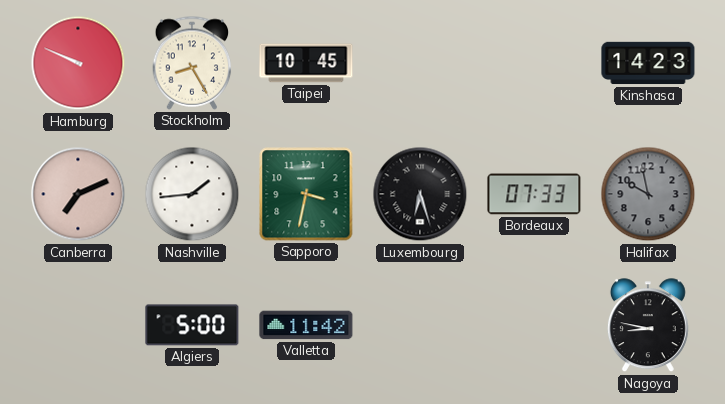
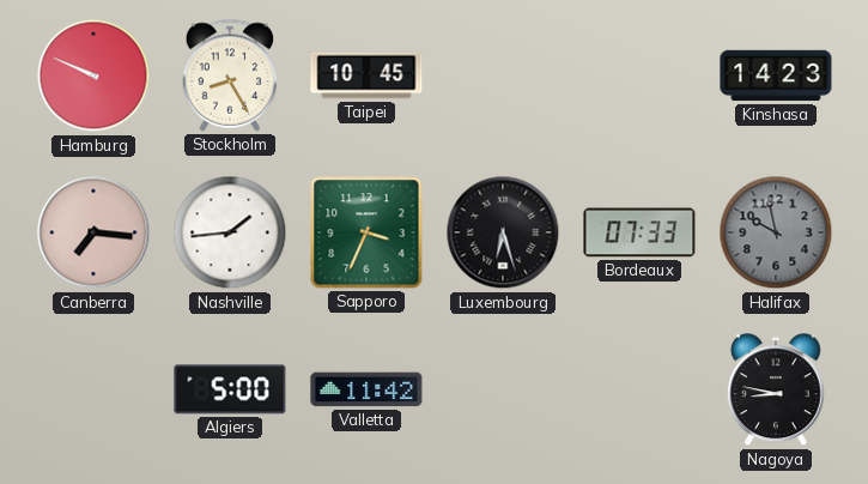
Canberra: 7:11 -> 7:16 (93, 232)
Sapporo: 3:32 -> 3:34 (366, 232)
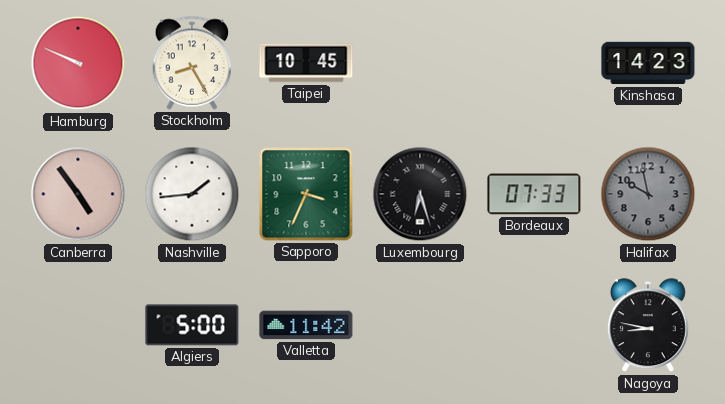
Canberra: 7:16 -> 4:54 (78, 194)
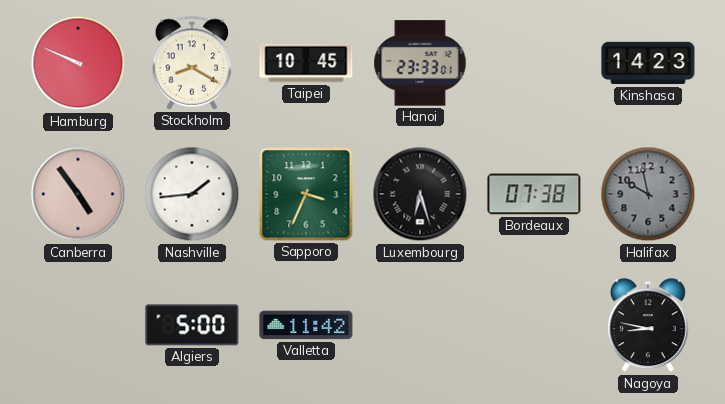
Stockholm: 8:25 -> 8:20 (192, 63)
Hanoi: none -> 23:33 (420, 63)
Bordeaux: 07:33 -> 07:38 (534, 194)
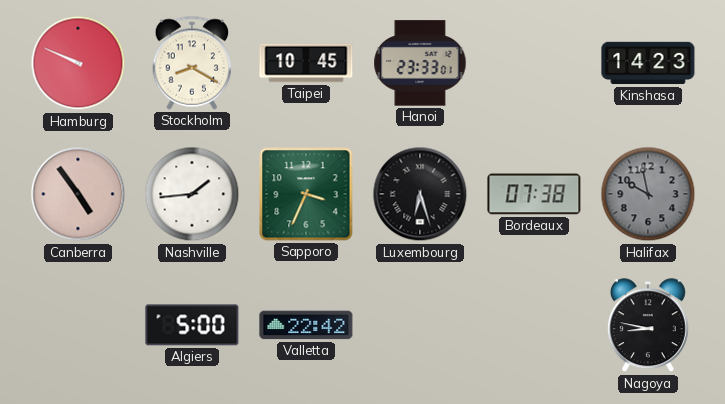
Valletta: 11:42 -> 22:42 (306, 325)
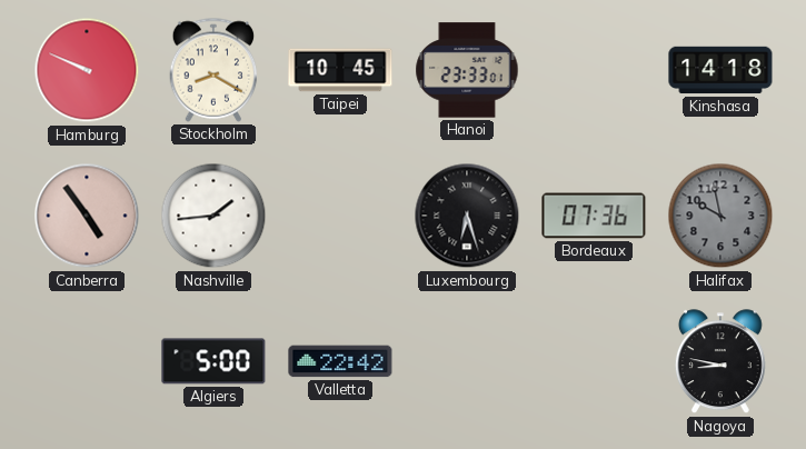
Kinshasa: 14:23 -> 14:18 (720, 70)
Sapporo: 3:34 -> none (306, 194)
Bordeaux: 07:38 -> 07:36 (594, 216)
